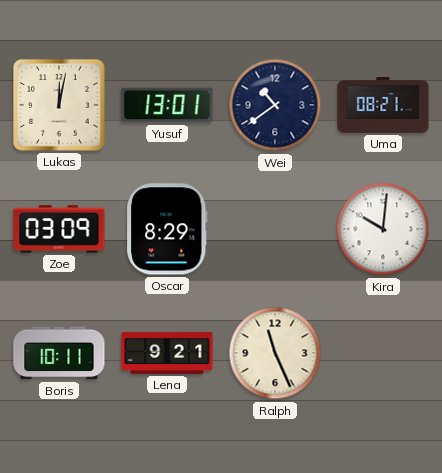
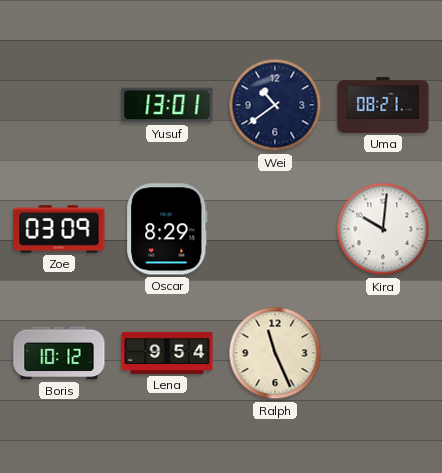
Lukas: 12:02 -> none (60, 106)
Boris: 10:11 -> 10:12 (59, 353)
Lena: 9:21 -> 9:54 (167, 353)
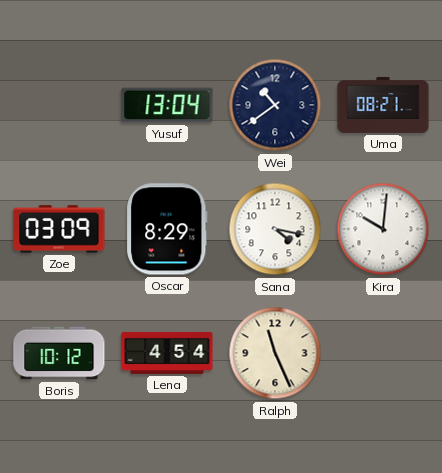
Yusuf: 13:01 -> 13:04 (167, 105)
Sana: none -> 4:17 (275, 229)
Lena: 9:54 -> 4:54 (167, 353)
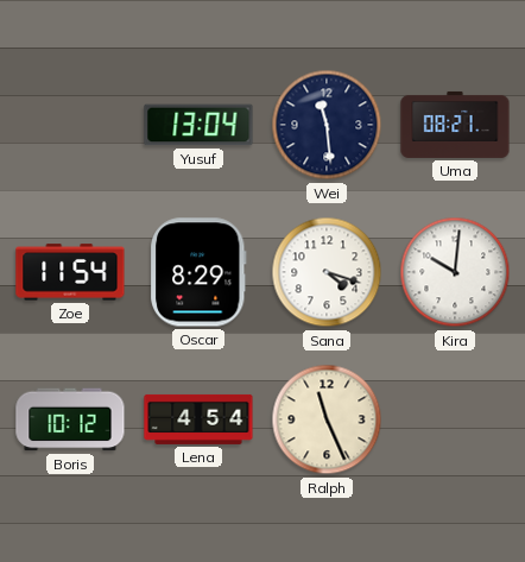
Wei: 10:39 -> 11:29 (327, 125)
Zoe: 03:09 -> 11:54 (70, 272)
Sana: 4:17 -> 4:18 (327, 272)
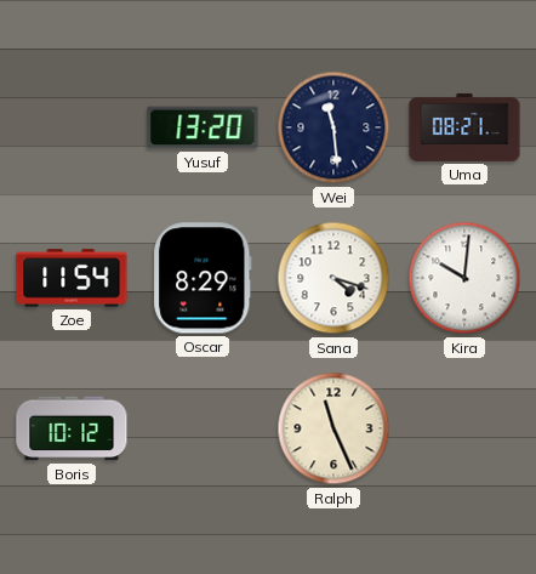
Yusuf: 13:04 -> 13:20 (203, 127)
Lena: 4:54 -> none (198, 419)
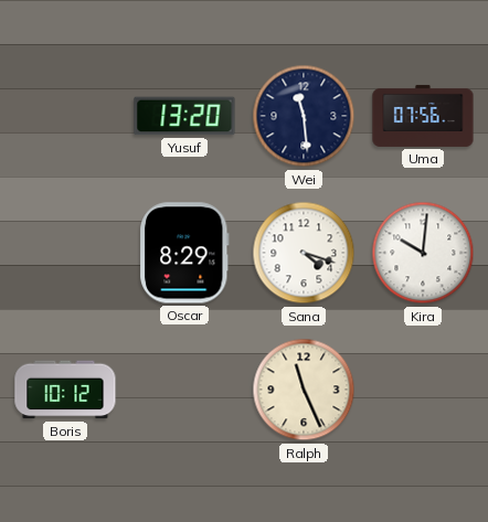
Uma: 08:21 -> 07:56 (423, 116)
Zoe: 11:54 -> none (72, 278)
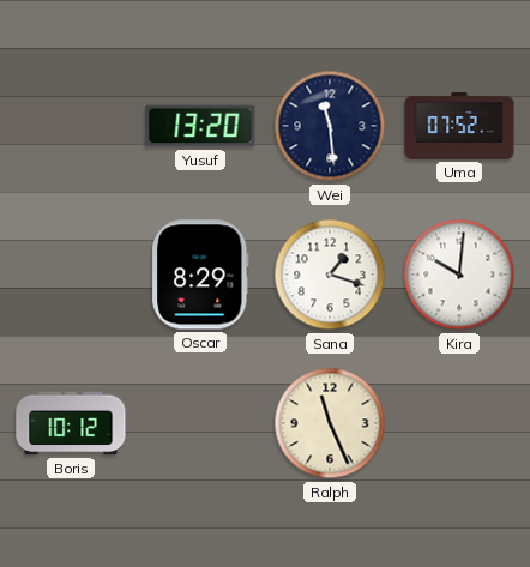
Uma: 07:56 -> 07:52 (459, 126)
Sana: 4:18 -> 1:18 (330, 275)
